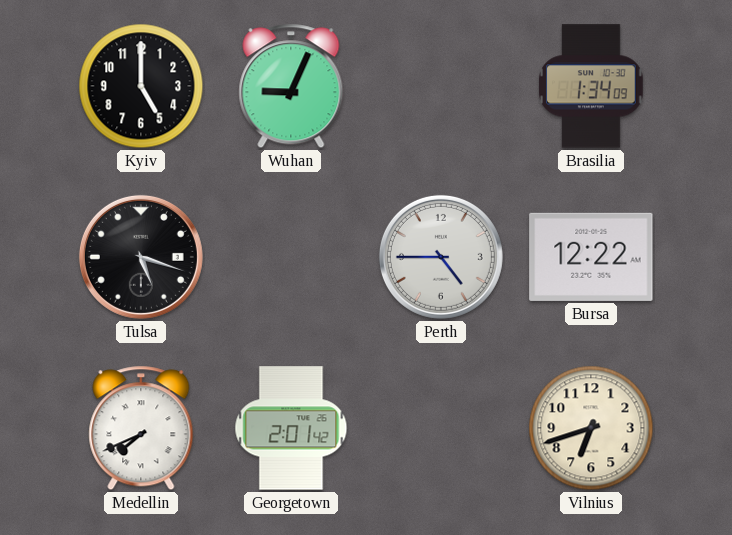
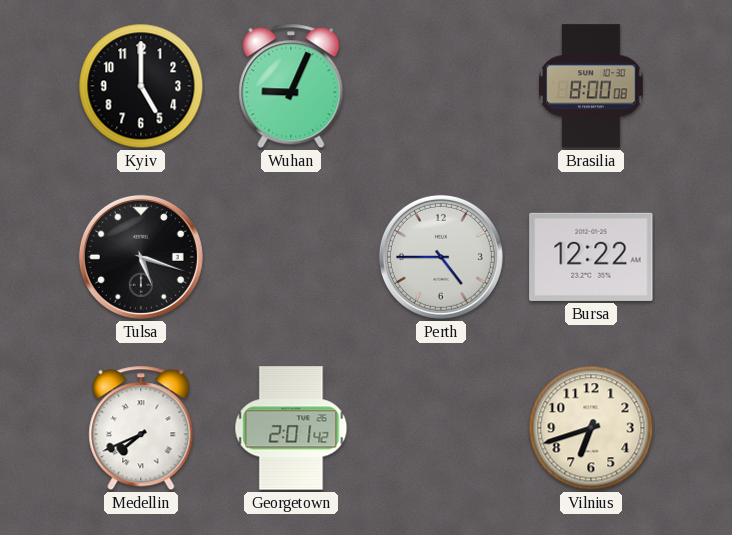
Brasilia: 1:34 -> 8:00 (591, 86)
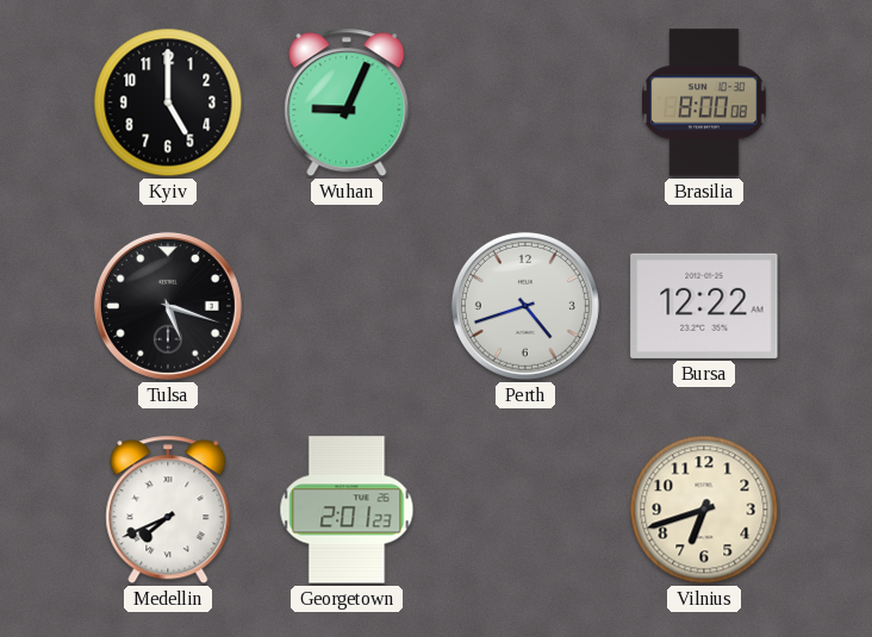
Perth: 4:45 -> 4:42 (525, 306)
Georgetown: 2:01:42 -> 2:01:23 (347, 510)
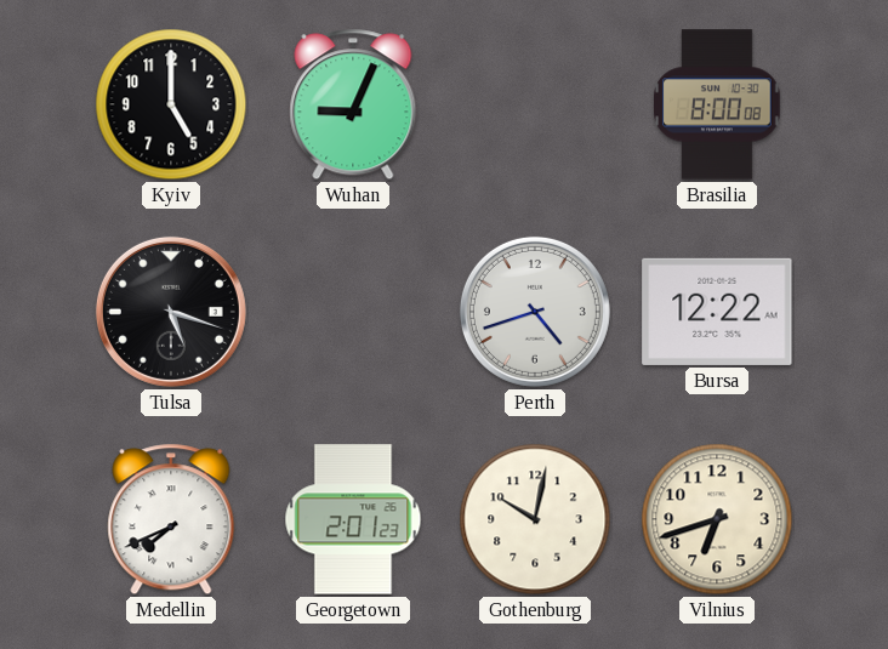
Gothenburg: none -> 10:02 (535, 519)
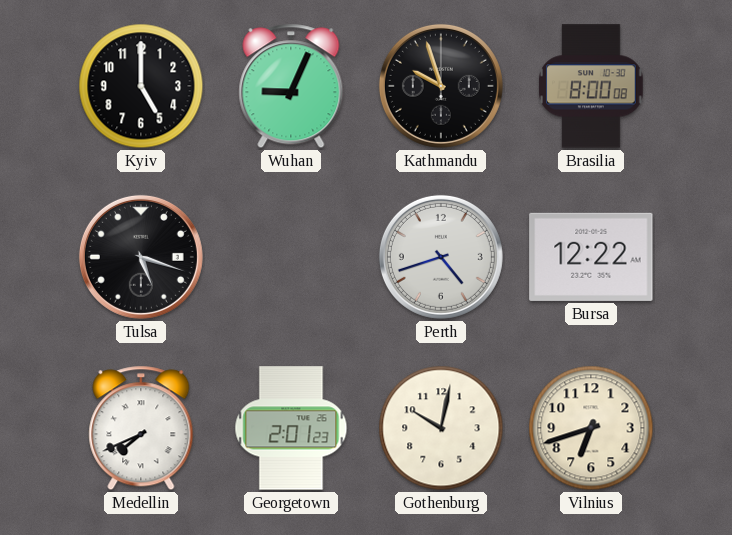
Kathmandu: none -> 9:57 (441, 86)
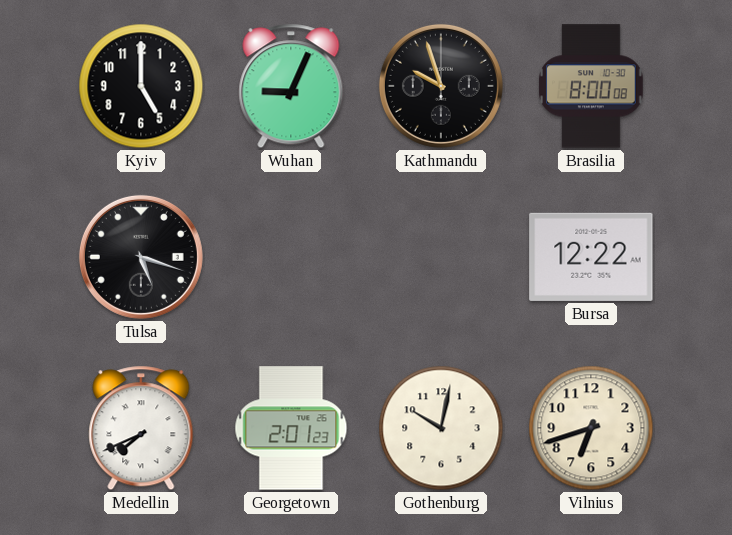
Perth: 4:42 -> none (441, 257)
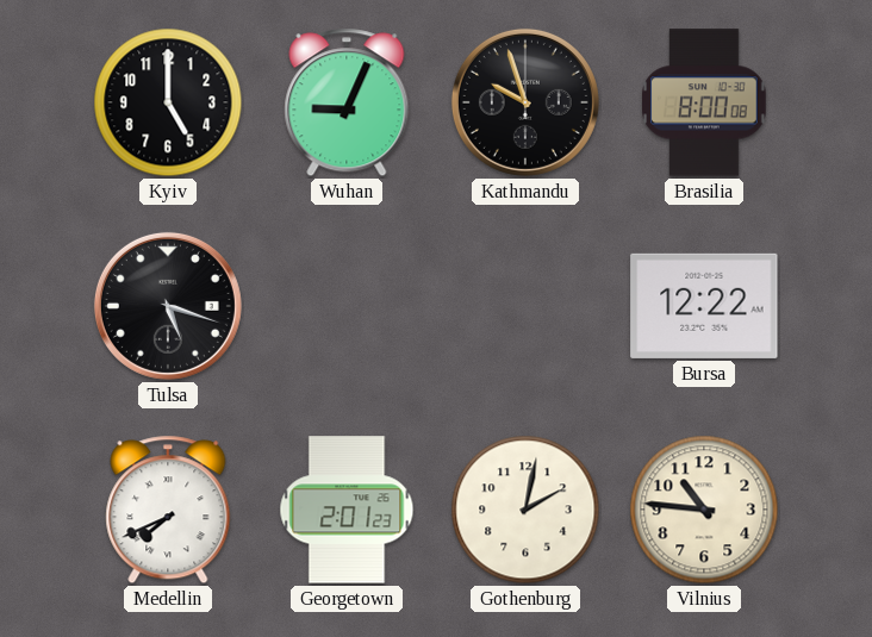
Gothenburg: 10:02 -> 2:02 (525, 510)
Vilnius: 6:42 -> 10:46 (704, 510)
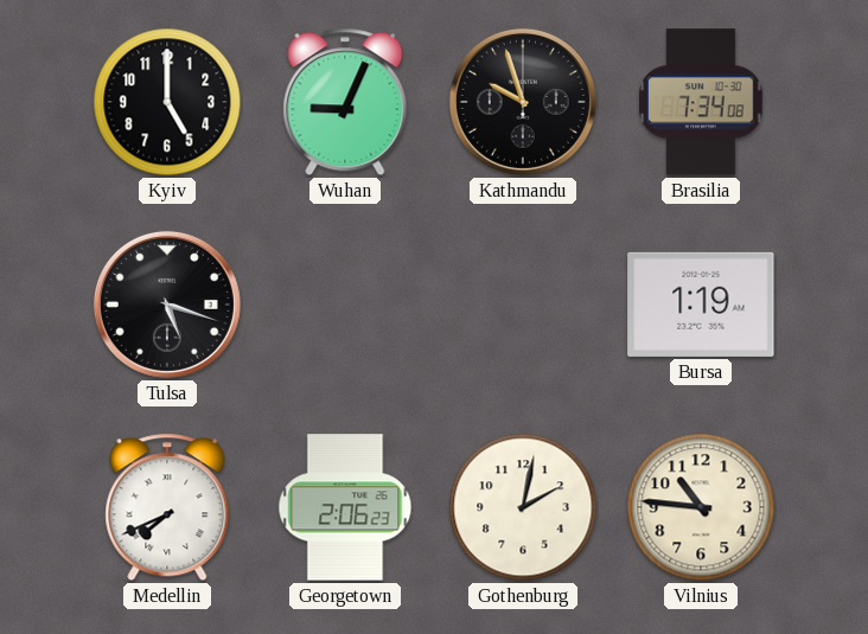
Brasilia: 8:00 -> 7:34 (701, 102)
Bursa: 12:22 -> 1:19 (701, 305)
Georgetown: 2:01 -> 2:06 (345, 507)
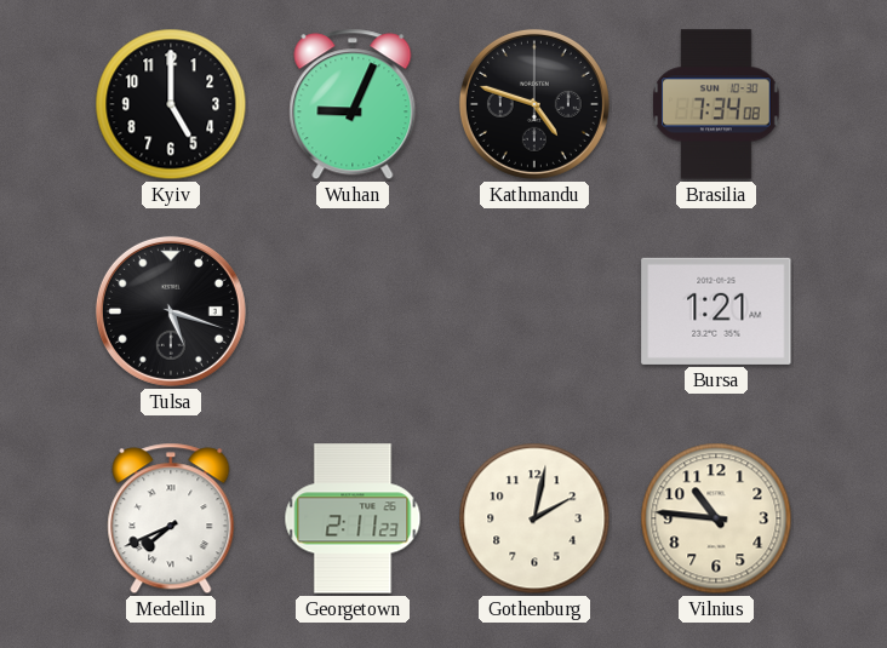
Kathmandu: 9:57 -> 4:48 (534, 104)
Bursa: 1:19 -> 1:21 (716, 311)
Georgetown: 2:06 -> 2:11 (353, 518)
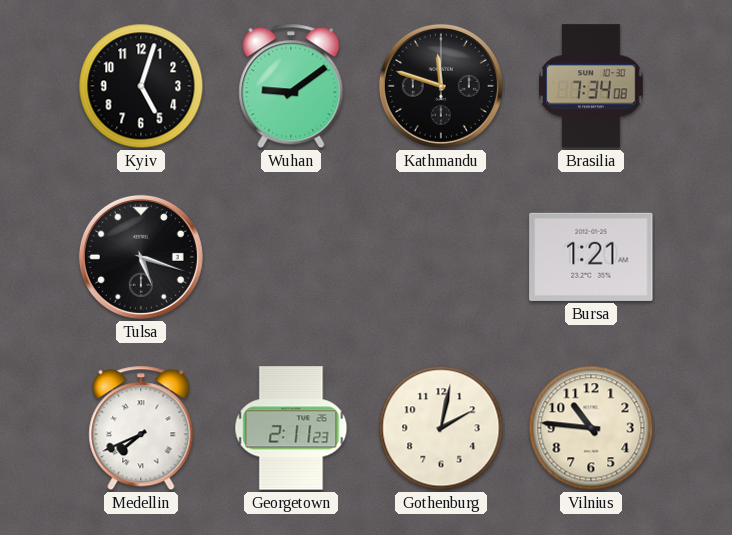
Kyiv: 5:00 -> 5:03 (141, 86)
Wuhan: 9:04 -> 9:09 (291, 86)
Kathmandu: 4:48 -> 11:48 (441, 86)
